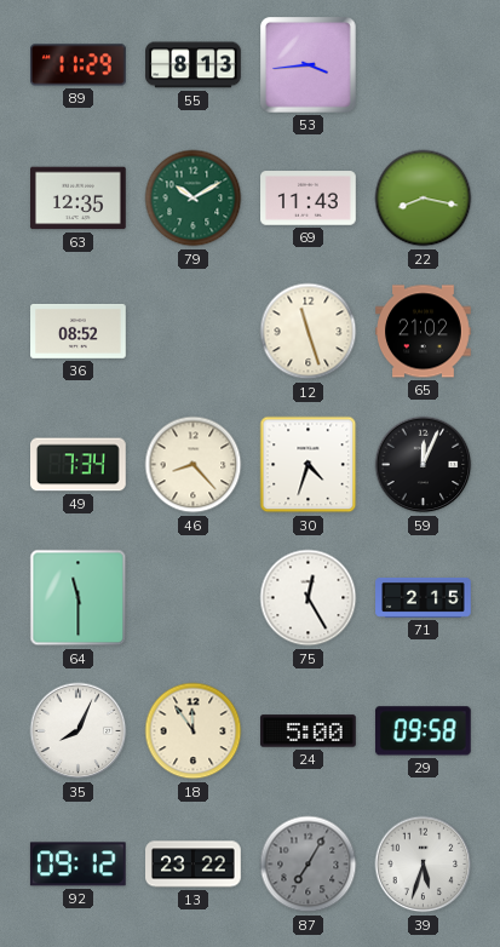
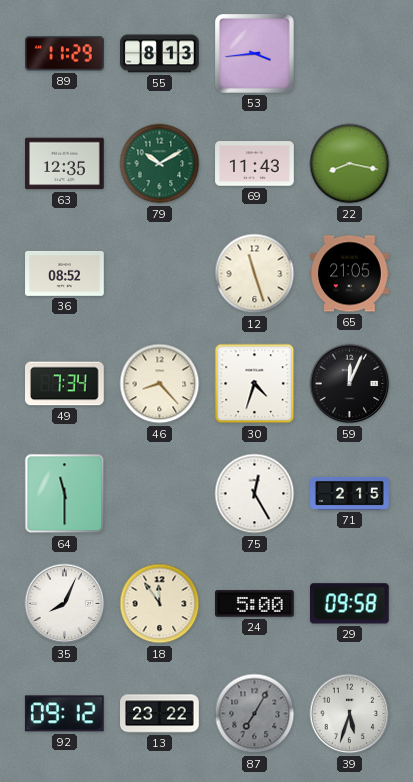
65: 21:02 -> 21:05 (350, 274)
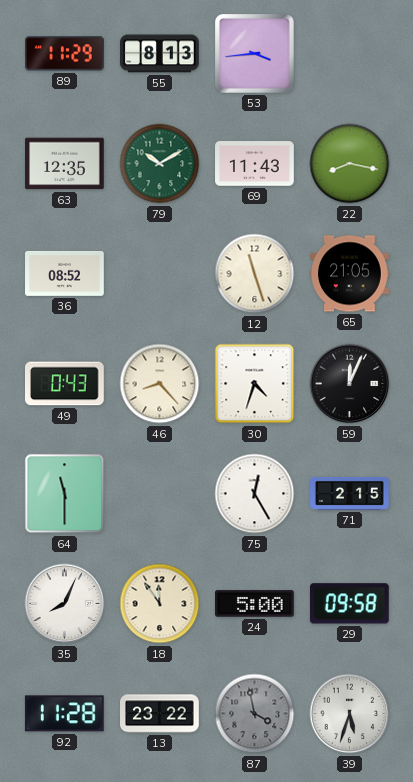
49: 7:34 -> 0:43 (65, 384)
92: 09:12 -> 11:28 (64, 714)
87: 7:05 -> 3:58 (255, 714)
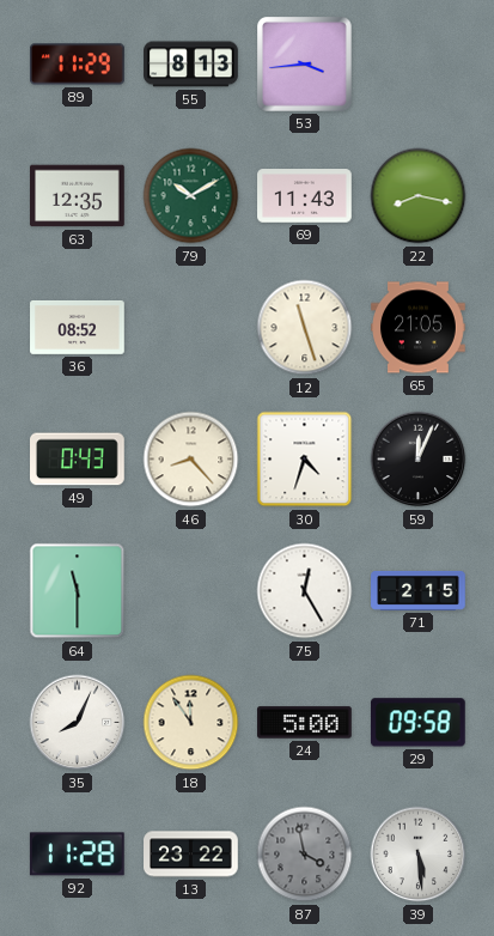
39: 5:33 -> 5:29 (419, 855)
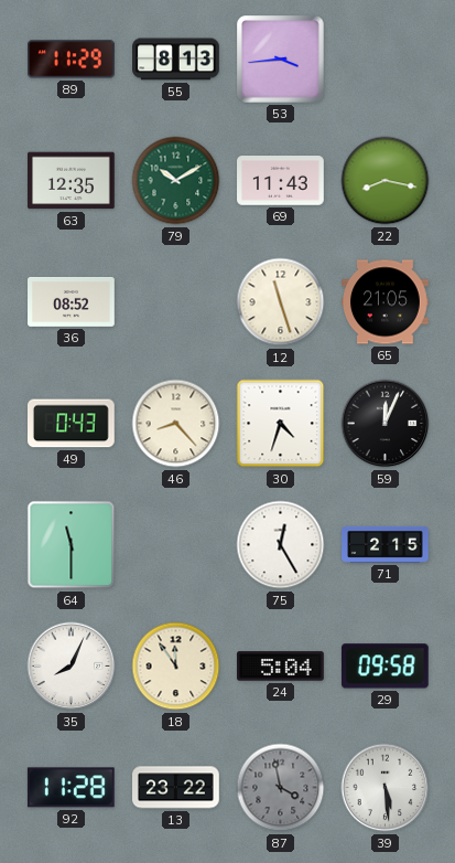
24: 5:00 -> 5:04 (281, 667)
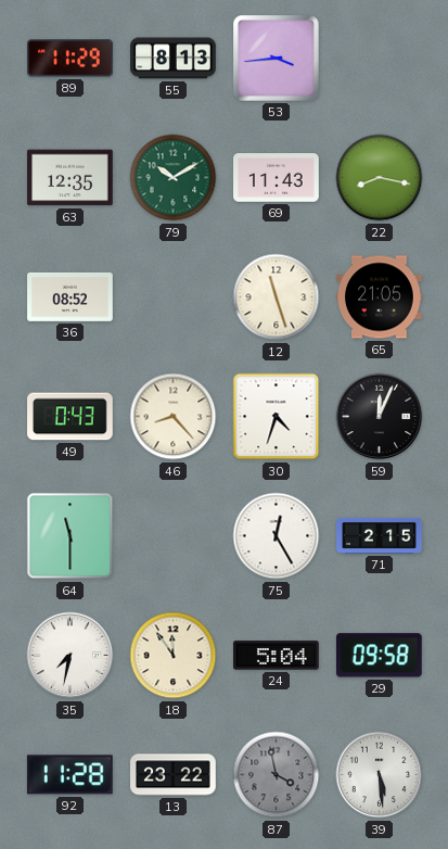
35: 8:04 -> 7:32 (71, 656)
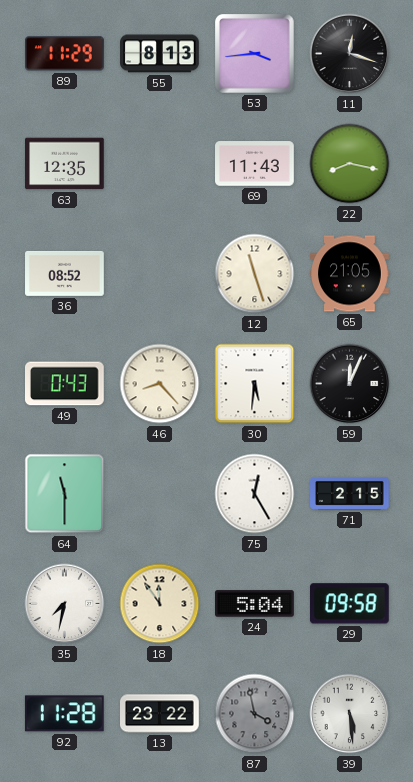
11: none -> 12:18 (350, 54)
79: 10:10 -> none (174, 178)
30: 4:33 -> 5:31 (255, 384)
